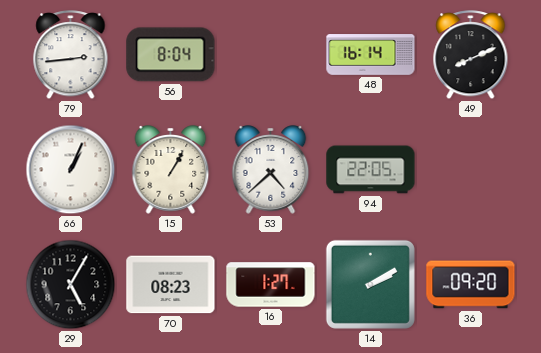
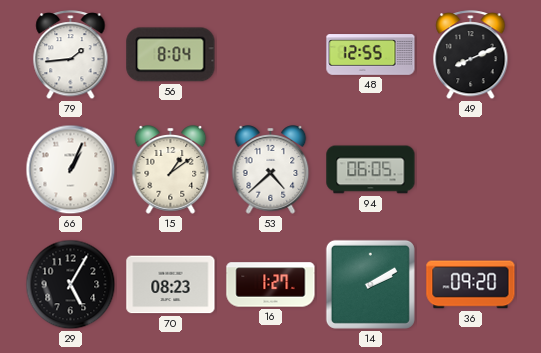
79: 2:44 -> 1:44 (71, 55)
48: 16:14 -> 12:55 (371, 55)
15: 1:05 -> 1:09 (171, 170)
94: 22:05 -> 06:05 (371, 170)
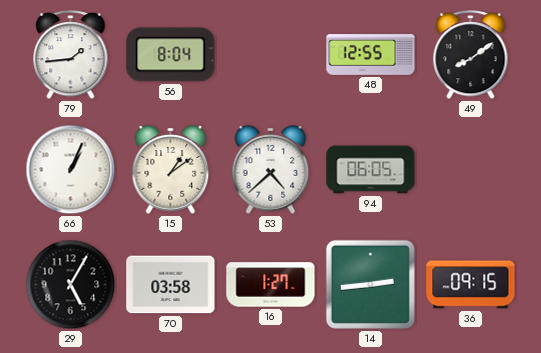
49: 8:11 -> 8:09 (471, 55)
70: 08:23 -> 03:58 (171, 285)
14: 2:10 -> 2:44 (370, 284)
36: 09:20 -> 09:15 (471, 285)
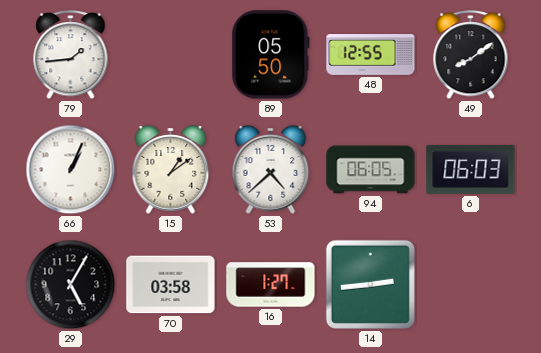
56: 8:04 -> none (171, 55)
89: none -> 05:50 (271, 55)
6: none -> 06:03 (471, 169)
36: 09:15 -> none (471, 285)
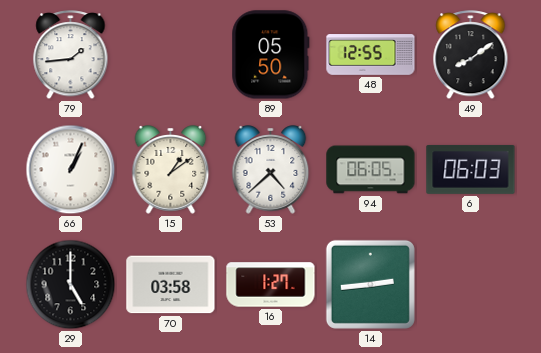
29: 5:05 -> 5:00 (71, 285)
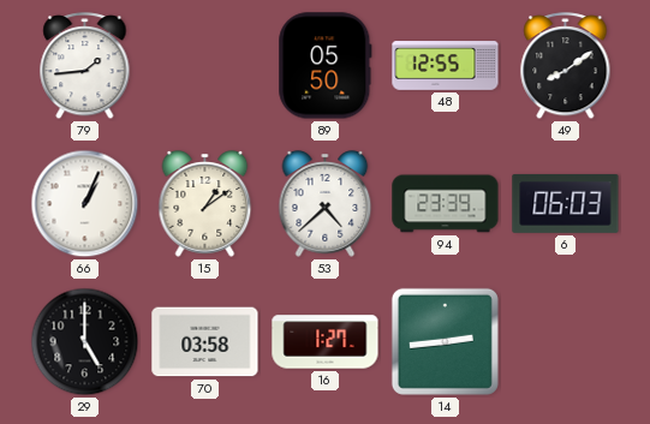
94: 06:05 -> 23:39 (446, 204)
